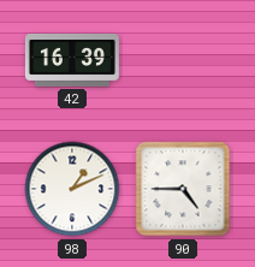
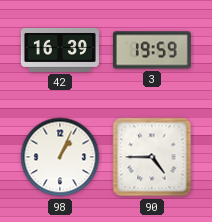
3: none -> 19:59 (152, 50)
98: 1:11 -> 1:04 (60, 157)
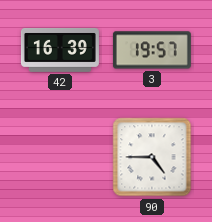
3: 19:59 -> 19:57 (152, 50)
98: 1:04 -> none (60, 157)
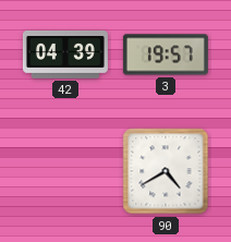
42: 16:39 -> 04:39 (65, 55)
90: 4:45 -> 4:40 (166, 171)
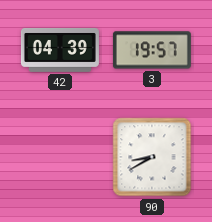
90: 4:40 -> 8:40 (152, 157)
